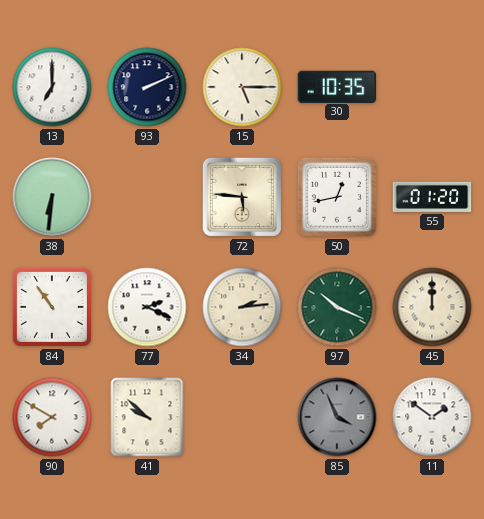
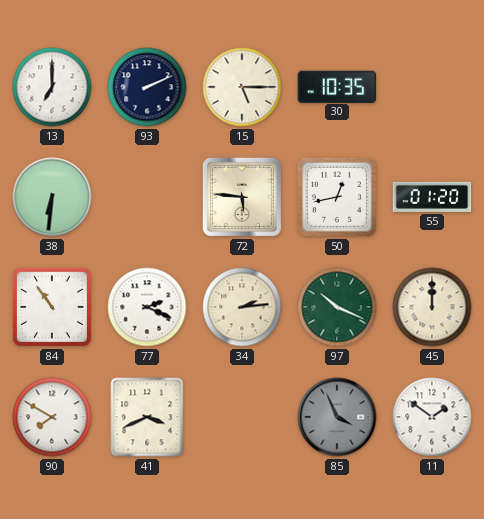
41: 9:52 -> 3:41 (147, 417)
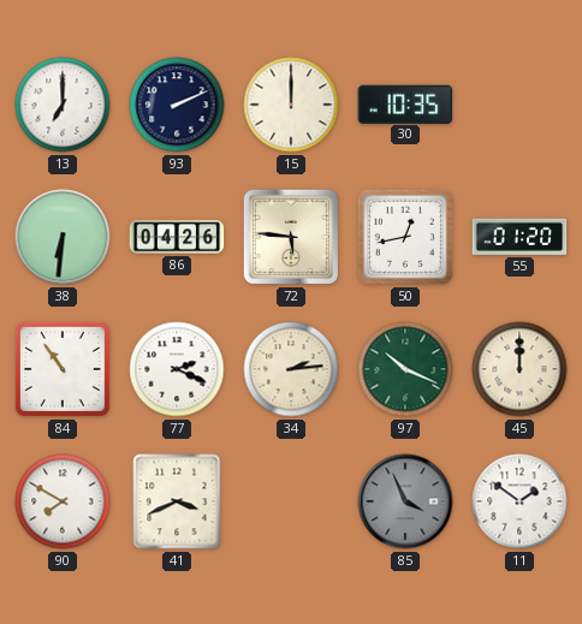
15: 5:15 -> 12:00 (291, 105)
86: none -> 04:26 (177, 237)
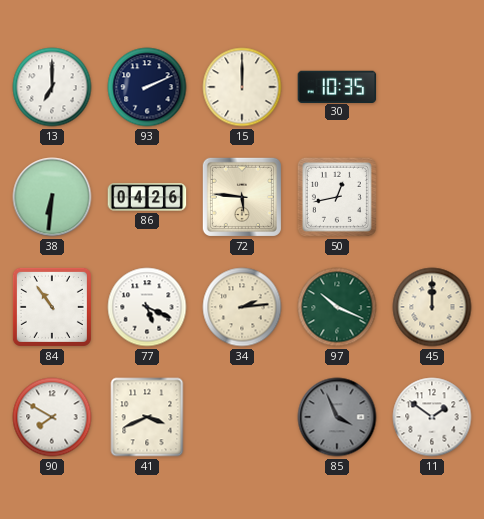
55: 01:20 -> none (519, 237)
77: 2:19 -> 5:19 (147, 307)
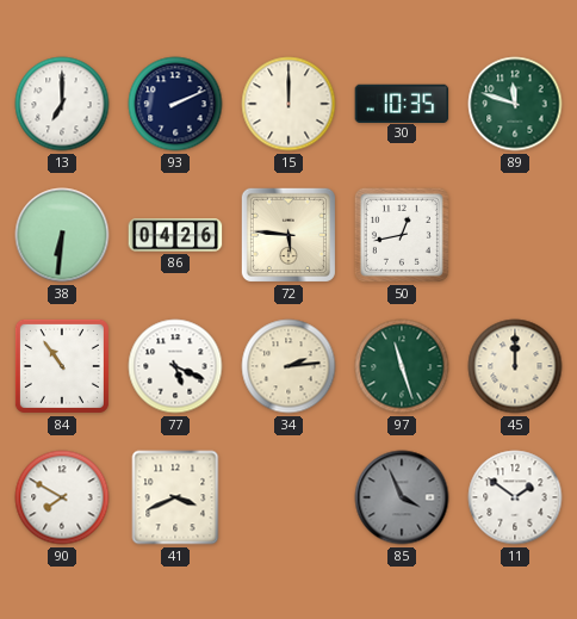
89: none -> 11:48 (515, 104)
97: 10:19 -> 11:27 (402, 366)
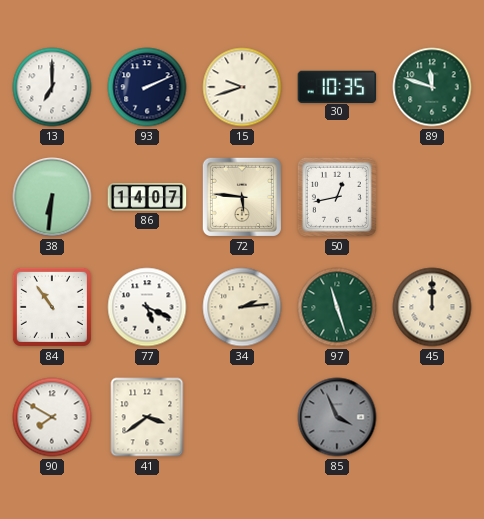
15: 12:00 -> 9:42 (242, 87)
86: 04:26 -> 14:07 (147, 197)
41: 3:41 -> 3:39 (147, 417)
11: 1:51 -> none (515, 497)
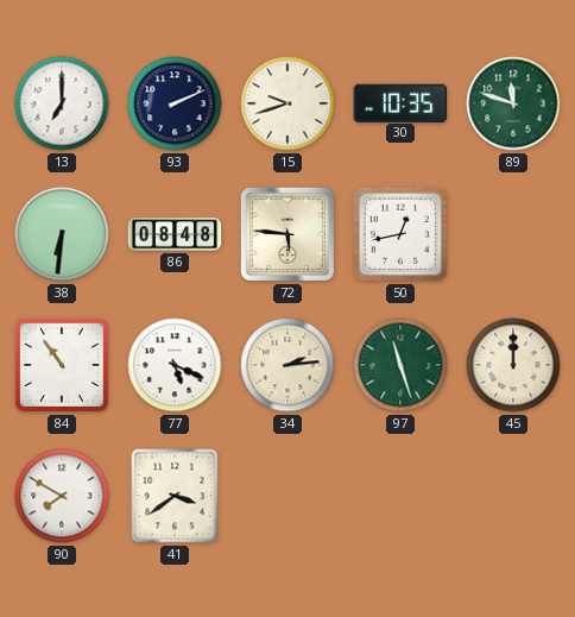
86: 14:07 -> 08:48 (175, 234)
85: 3:56 -> none (337, 417)
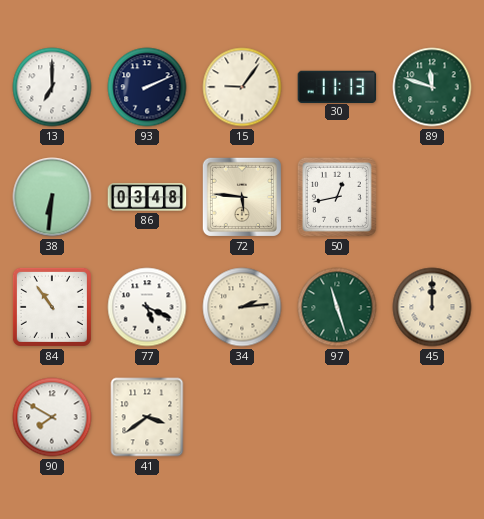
15: 9:42 -> 9:06 (242, 87)
30: 10:35 -> 11:13 (337, 86)
86: 08:48 -> 03:48 (147, 197)
